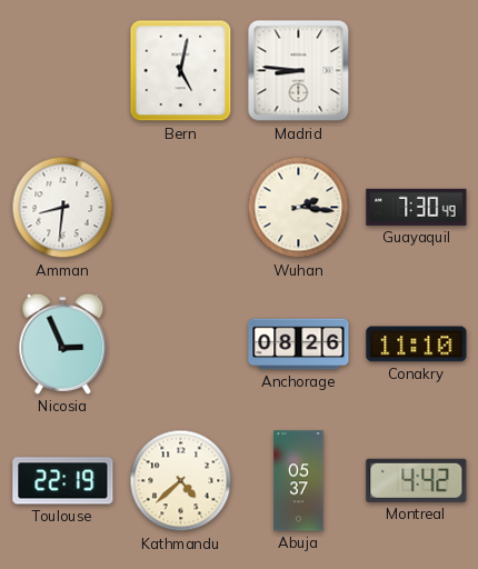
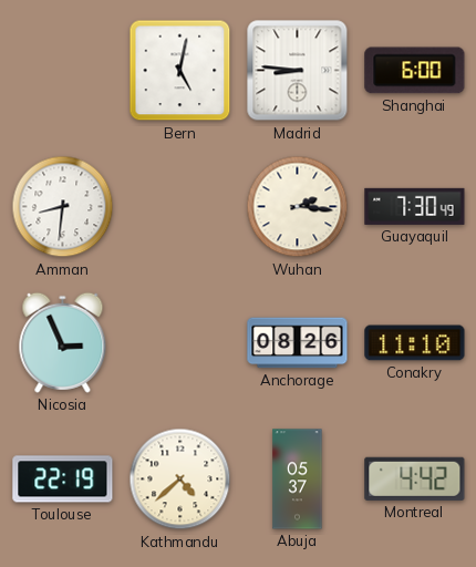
Shanghai: none -> 6:00 (415, 71)
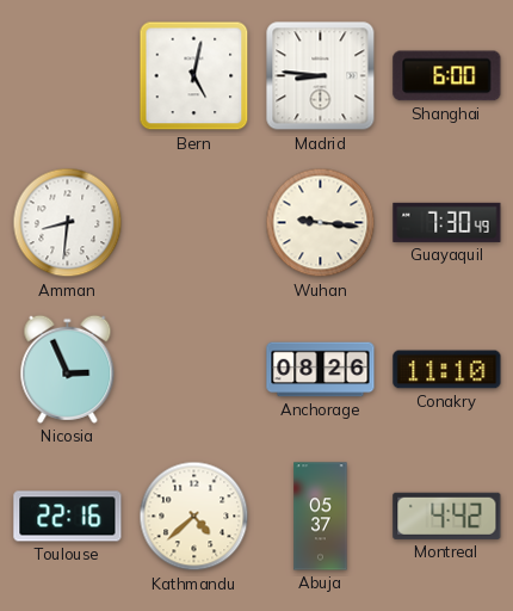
Wuhan: 2:16 -> 9:16 (321, 223)
Toulouse: 22:19 -> 22:16 (68, 517)
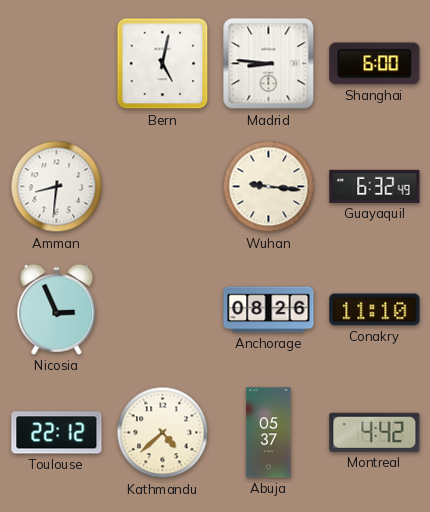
Guayaquil: 7:30 -> 6:32 (375, 186)
Toulouse: 22:16 -> 22:12 (57, 433)
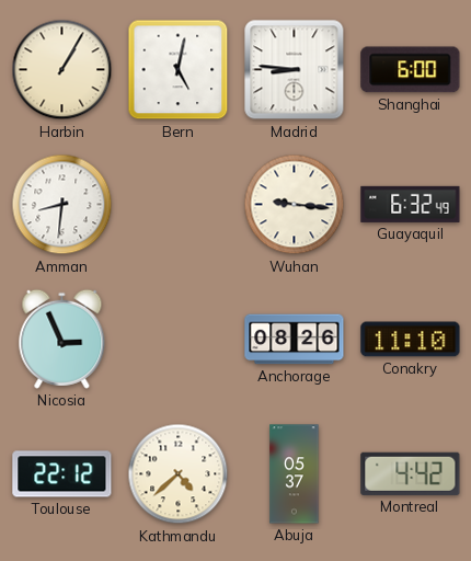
Harbin: none -> 1:05 (62, 70)
